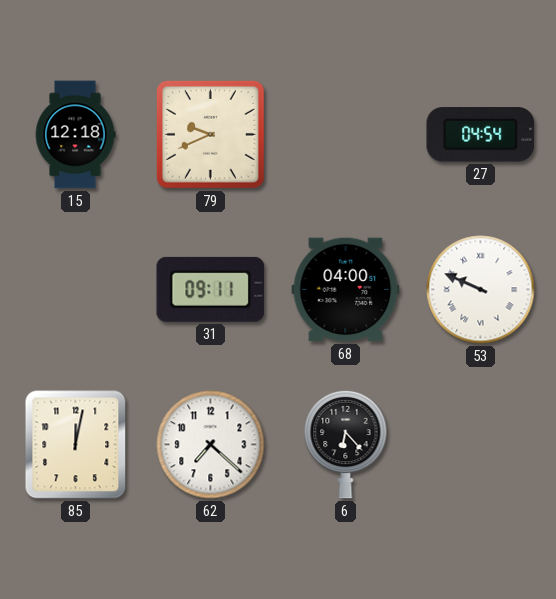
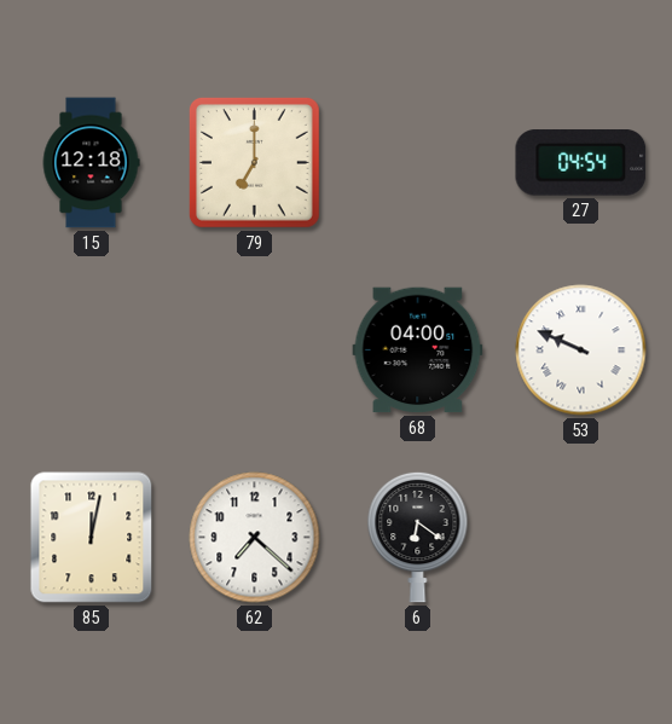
79: 9:41 -> 7:00 (254, 162)
31: 09:11 -> none (211, 289)
6: 6:23 -> 6:21 (418, 537)
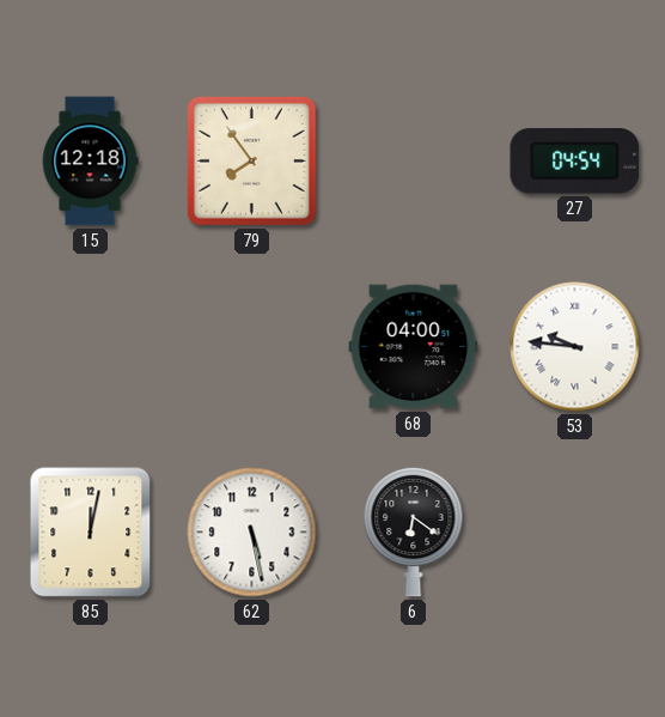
79: 7:00 -> 7:54 (251, 160)
53: 9:49 -> 9:46 (575, 347)
62: 7:22 -> 5:28 (252, 533)
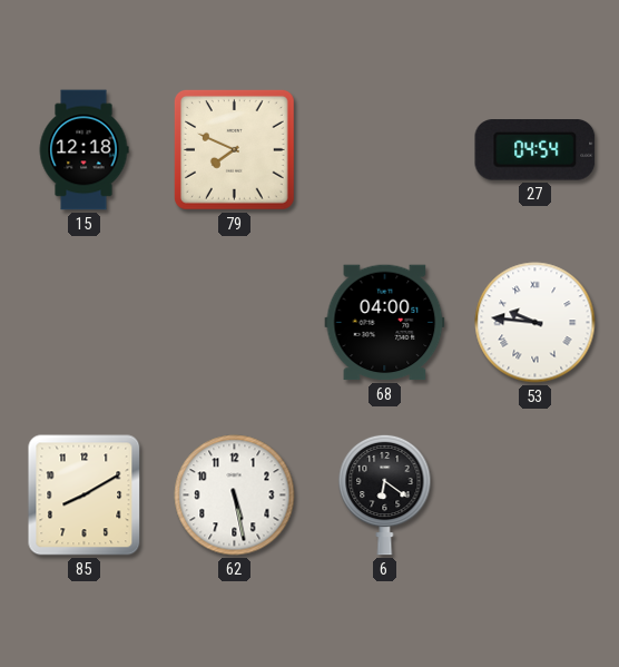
79: 7:54 -> 7:49 (234, 149)
85: 12:02 -> 8:10 (85, 496)
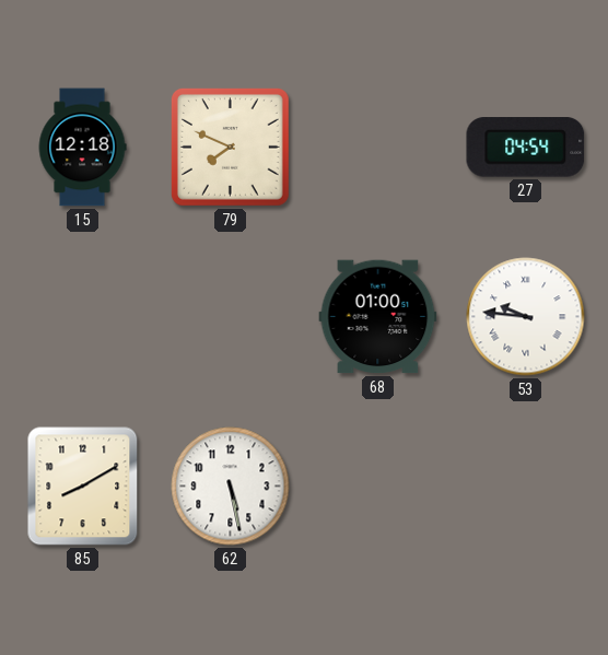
68: 04:00 -> 01:00 (378, 317)
6: 6:21 -> none (385, 494)
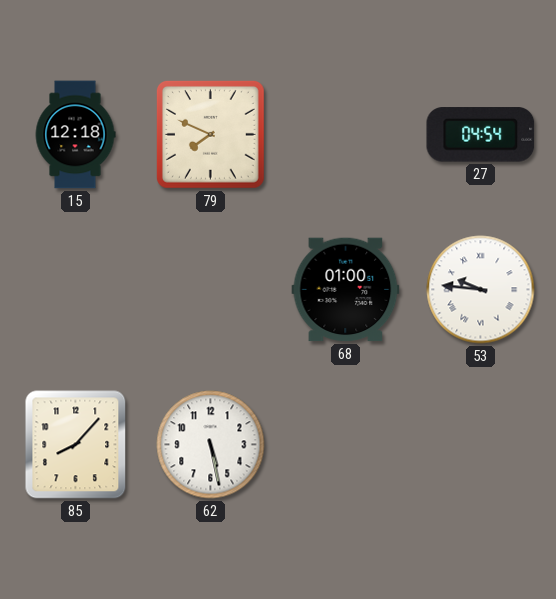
85: 8:10 -> 8:07 (76, 445)
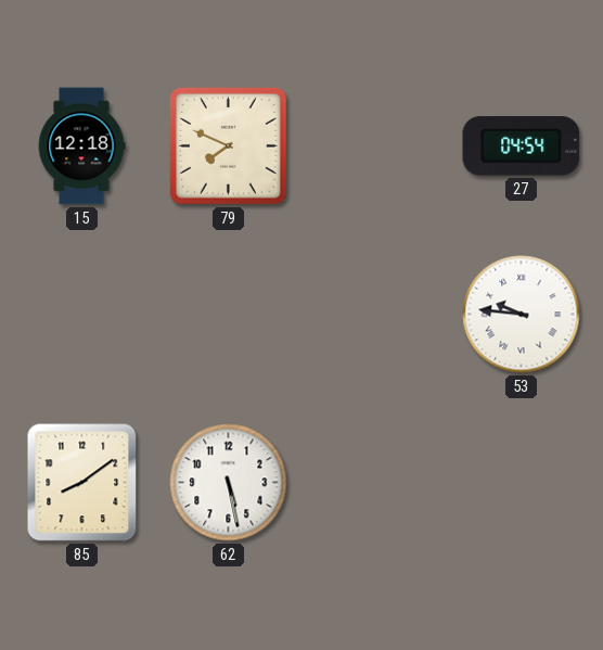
68: 01:00 -> none (346, 290)
85: 8:07 -> 8:09 (82, 483)
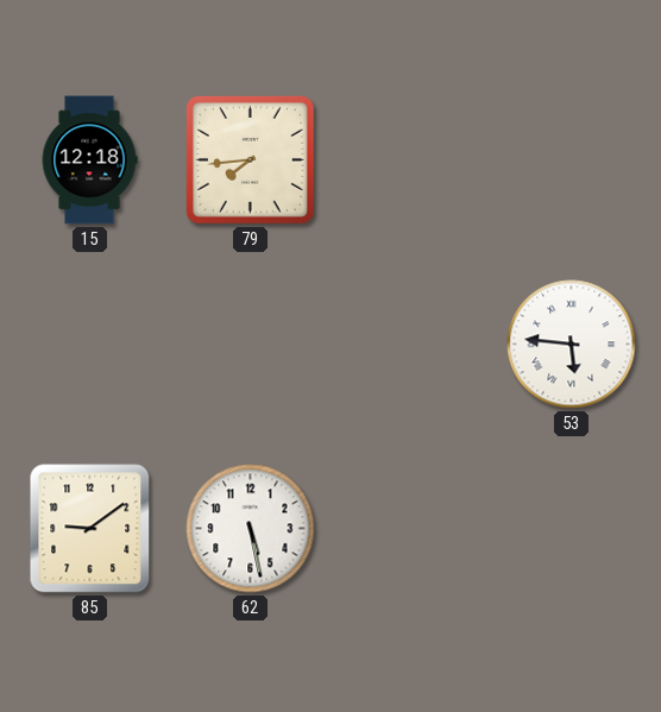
79: 7:49 -> 7:44 (250, 159)
27: 04:54 -> none (522, 146)
53: 9:46 -> 5:46 (572, 345)
85: 8:09 -> 9:09 (90, 529)
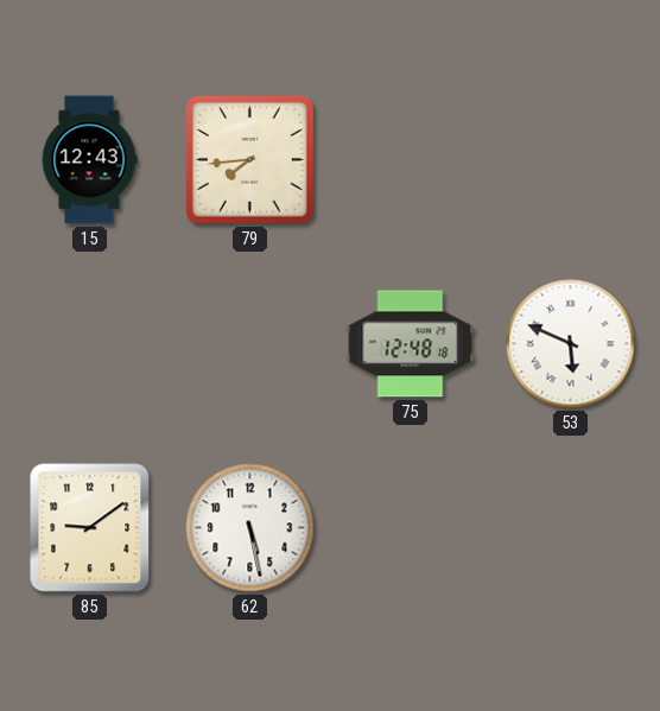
15: 12:18 -> 12:43 (89, 160)
75: none -> 12:48 (411, 344)
53: 5:46 -> 5:49 (571, 344)
